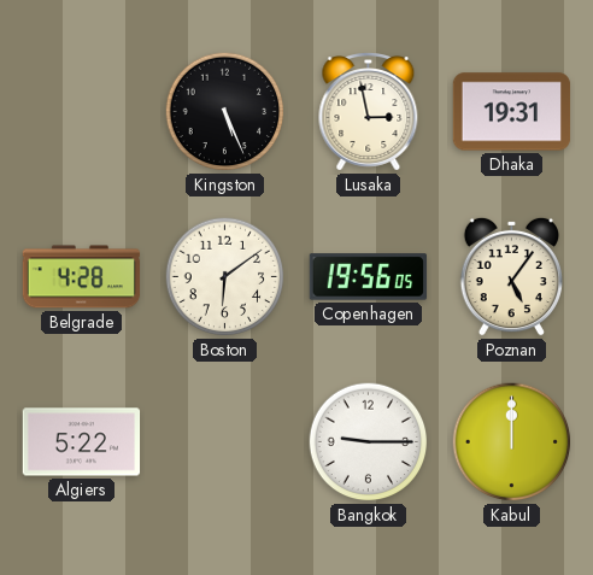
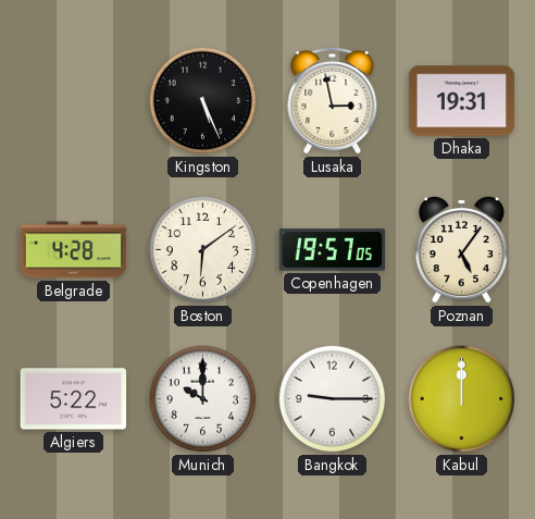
Copenhagen: 19:56 -> 19:57 (333, 250)
Munich: none -> 10:00 (203, 399)
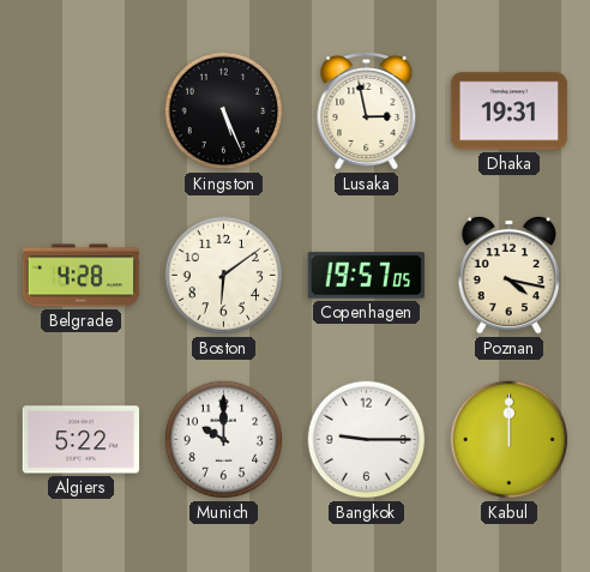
Poznan: 5:06 -> 4:17 (508, 275)
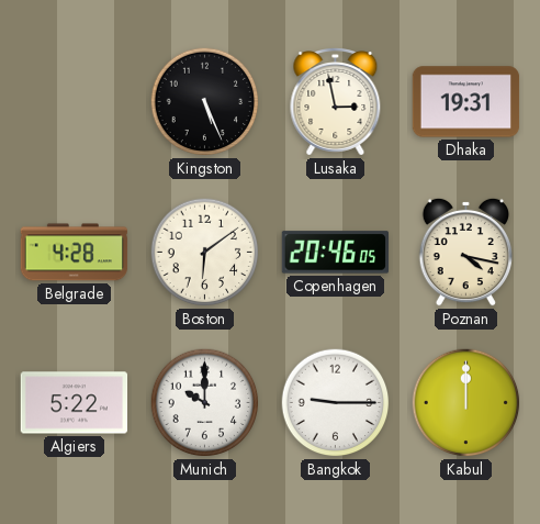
Copenhagen: 19:57 -> 20:46 (336, 253)
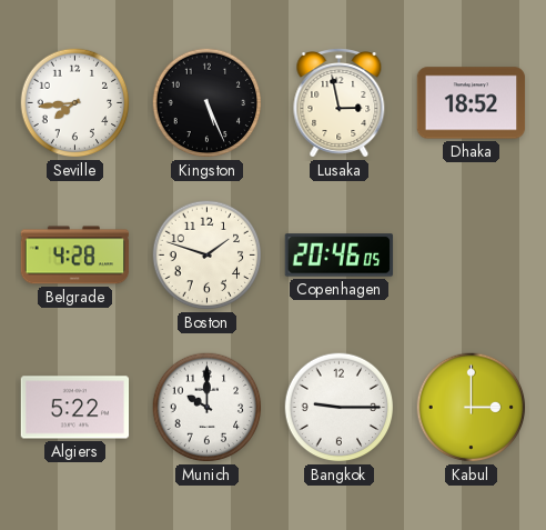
Seville: none -> 7:44 (75, 103)
Dhaka: 19:31 -> 18:52 (472, 103)
Boston: 6:09 -> 1:48 (208, 256)
Poznan: 4:17 -> none (465, 252)
Kabul: 12:00 -> 3:00 (472, 408)
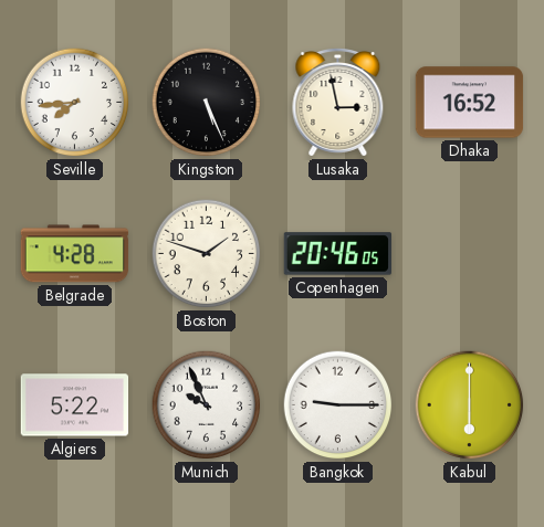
Dhaka: 18:52 -> 16:52 (470, 103)
Munich: 10:00 -> 9:56 (207, 405)
Kabul: 3:00 -> 6:00 (470, 405)
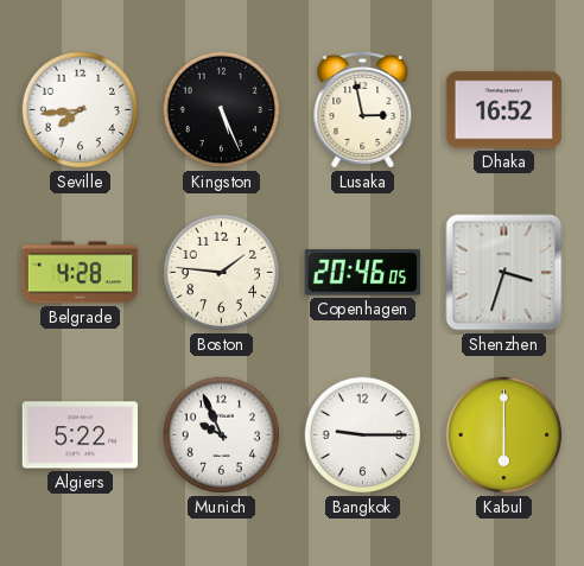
Boston: 1:48 -> 1:46 (222, 273)
Shenzhen: none -> 3:33 (504, 273)
